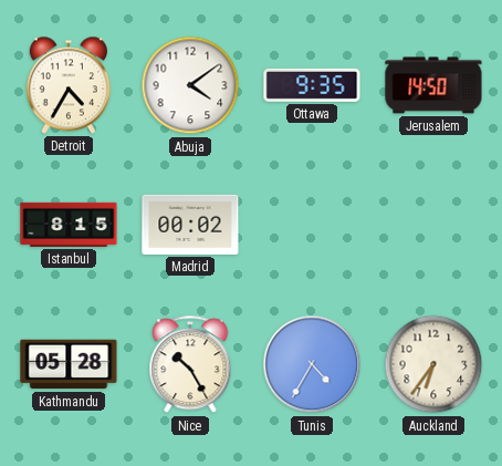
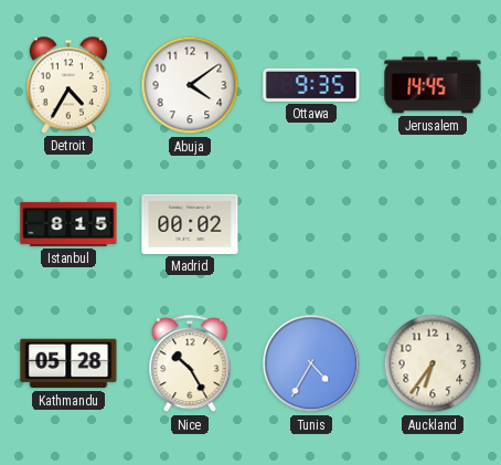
Jerusalem: 14:50 -> 14:45 (433, 85)
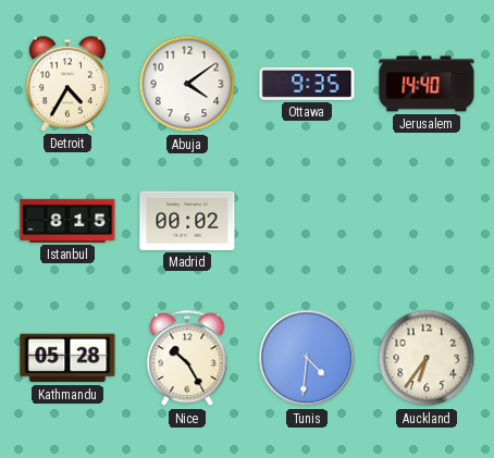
Jerusalem: 14:45 -> 14:40 (427, 84)
Tunis: 4:35 -> 4:31 (307, 358)
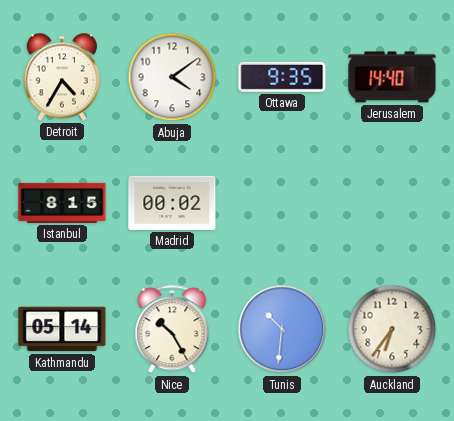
Kathmandu: 05:28 -> 05:14 (62, 329)
Tunis: 4:31 -> 10:31 (282, 329)
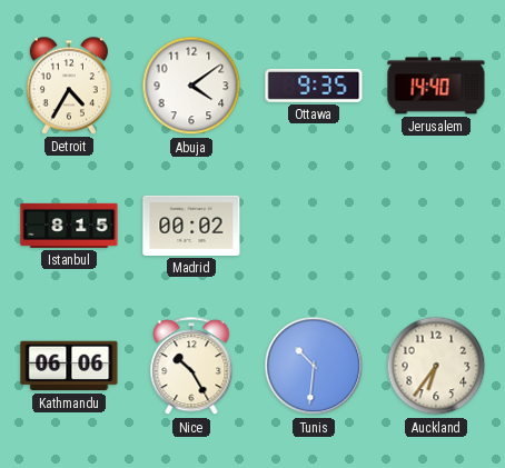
Kathmandu: 05:14 -> 06:06 (69, 366)
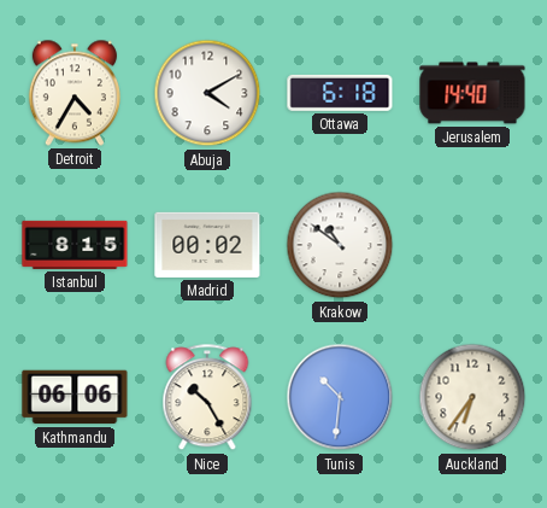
Abuja: 4:09 -> 4:10 (207, 93)
Ottawa: 9:35 -> 6:18 (340, 93)
Krakow: none -> 10:51 (340, 245)
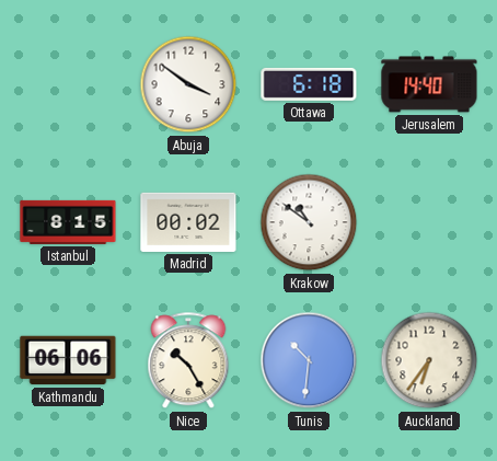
Detroit: 4:35 -> none (75, 93)
Abuja: 4:10 -> 3:51 (188, 84)
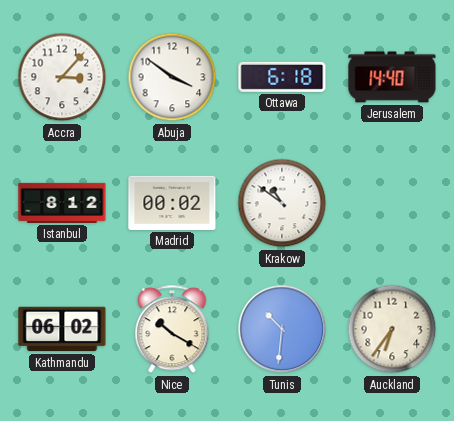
Accra: none -> 3:07 (62, 77)
Istanbul: 8:15 -> 8:12 (62, 203)
Kathmandu: 06:06 -> 06:02 (62, 329)
Nice: 10:25 -> 10:20 (172, 330)
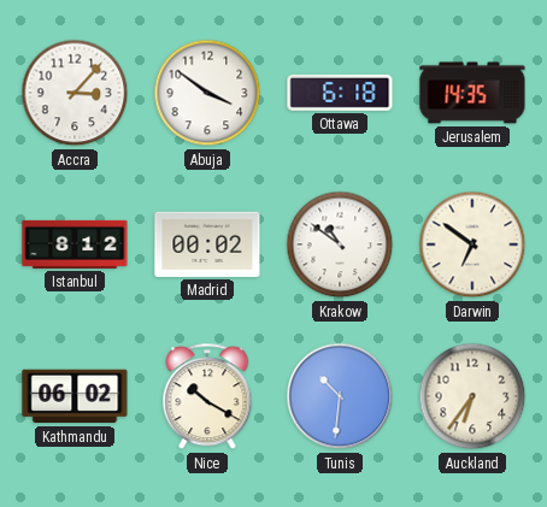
Jerusalem: 14:40 -> 14:35 (472, 93)
Darwin: none -> 6:51 (472, 244)
